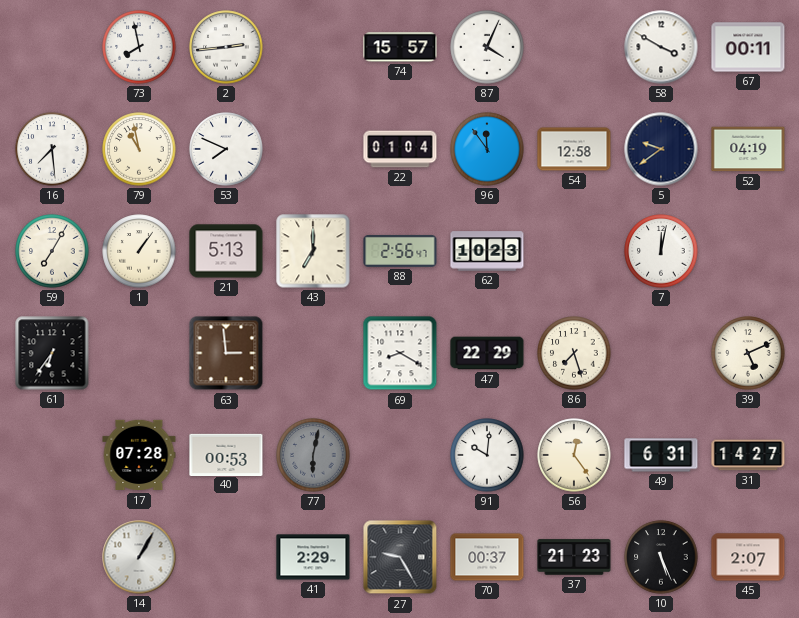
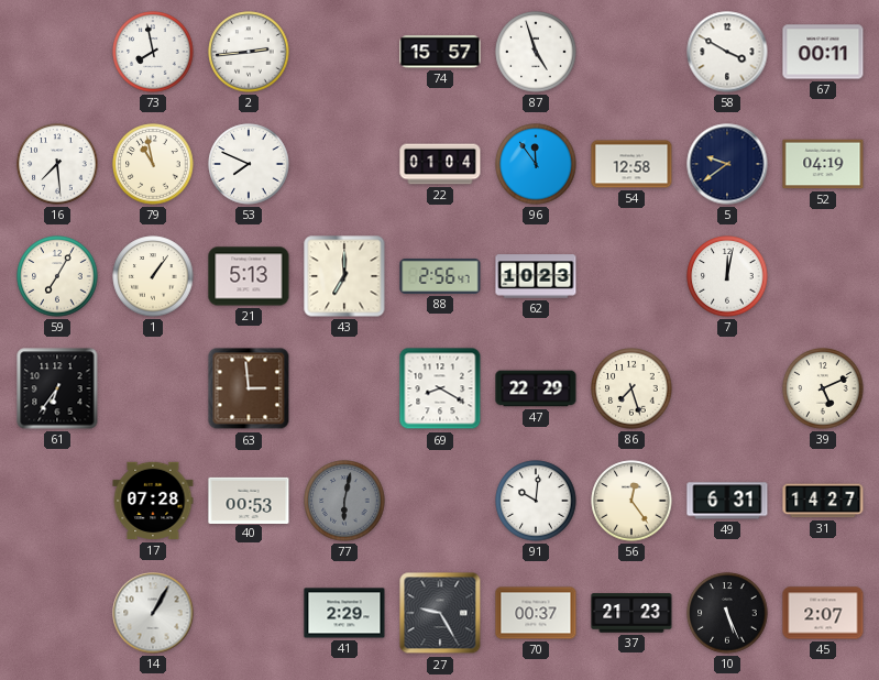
87: 4:04 -> 4:57 (536, 52)
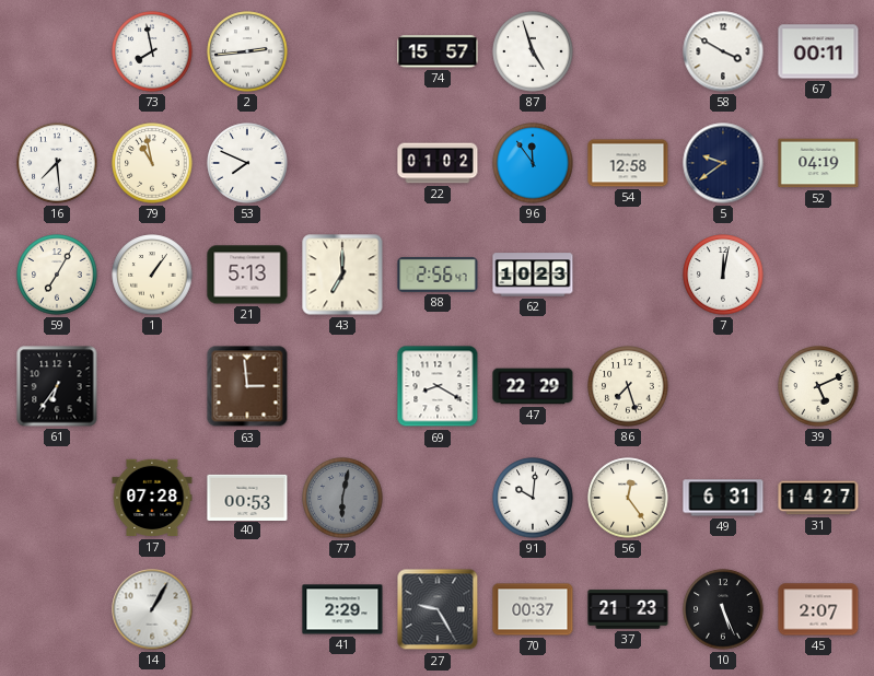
22: 01:04 -> 01:02 (438, 163)
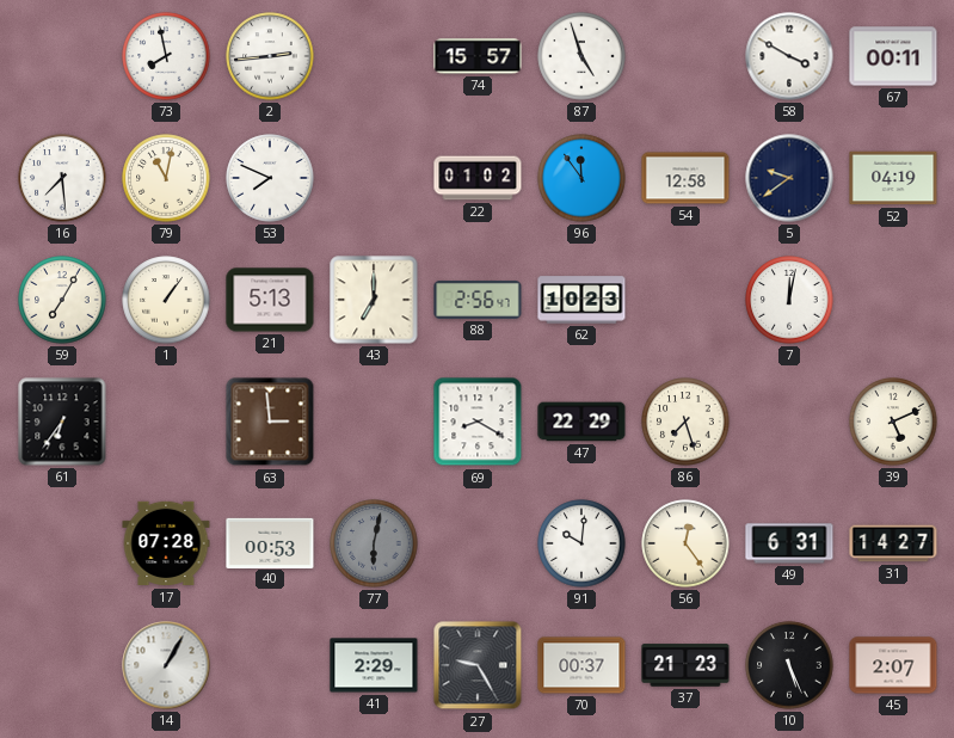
79: 10:58 -> 11:02 (166, 178)
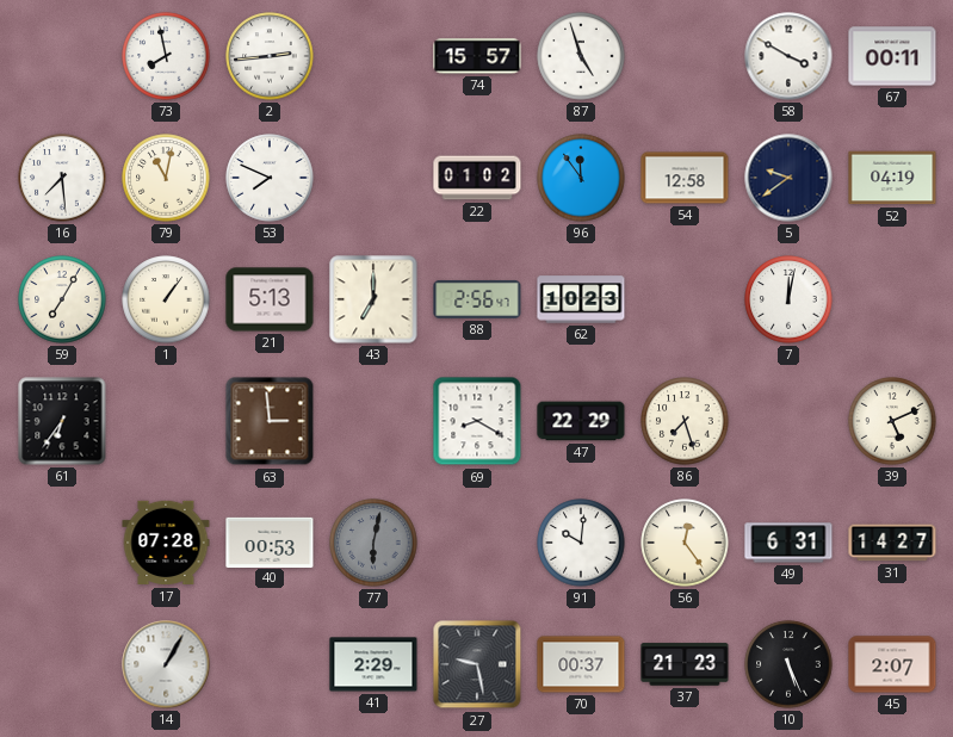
27: 9:25 -> 9:28 (477, 664)
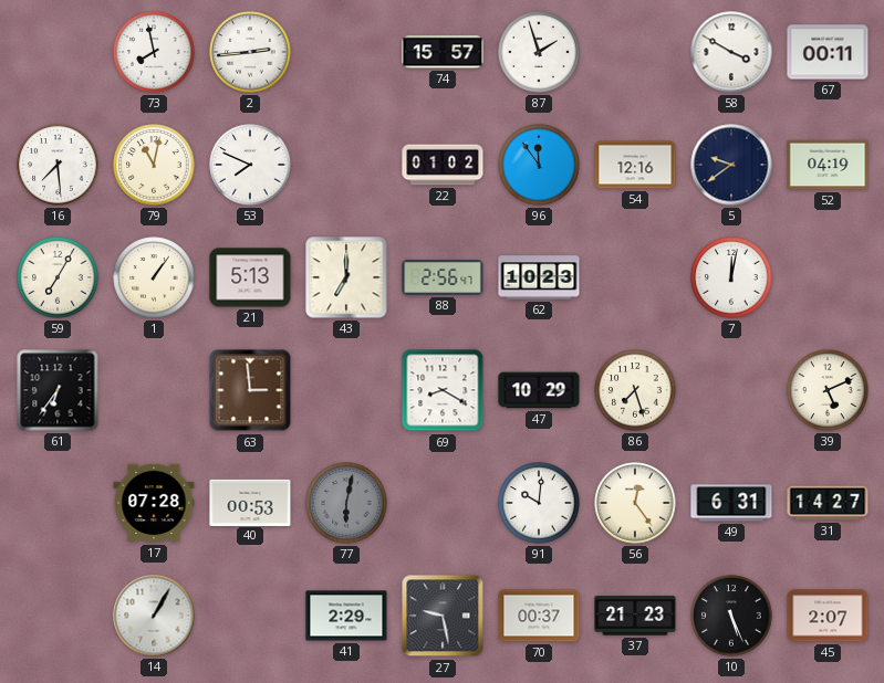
87: 4:57 -> 1:57 (539, 52)
54: 12:58 -> 12:16 (635, 165)
47: 22:29 -> 10:29 (539, 390)
